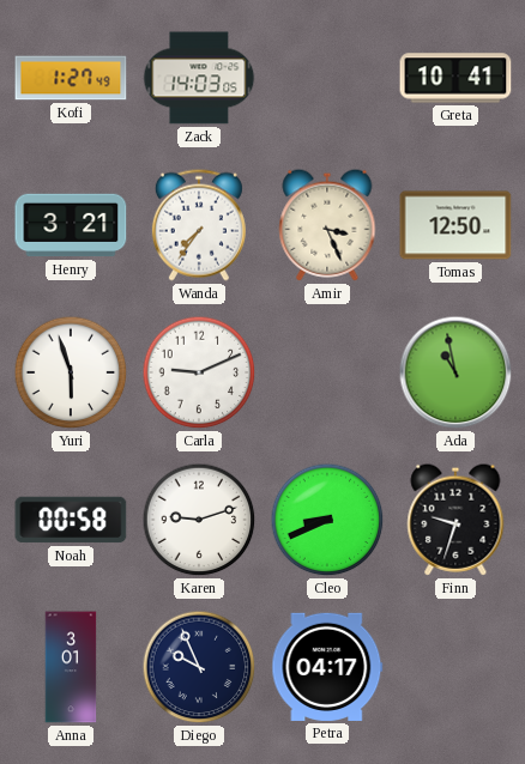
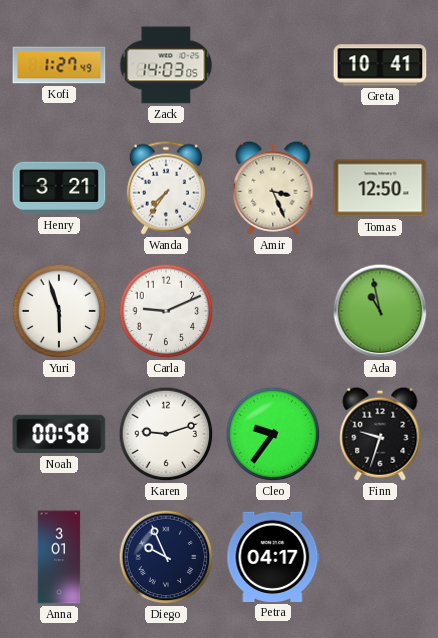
Cleo: 8:41 -> 9:36 (273, 434)
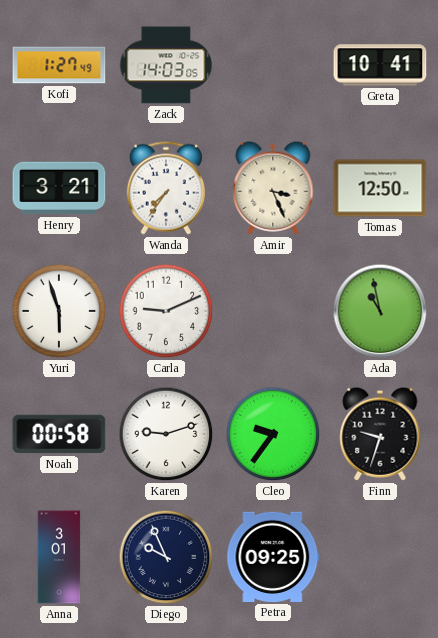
Petra: 04:17 -> 09:25 (273, 557)
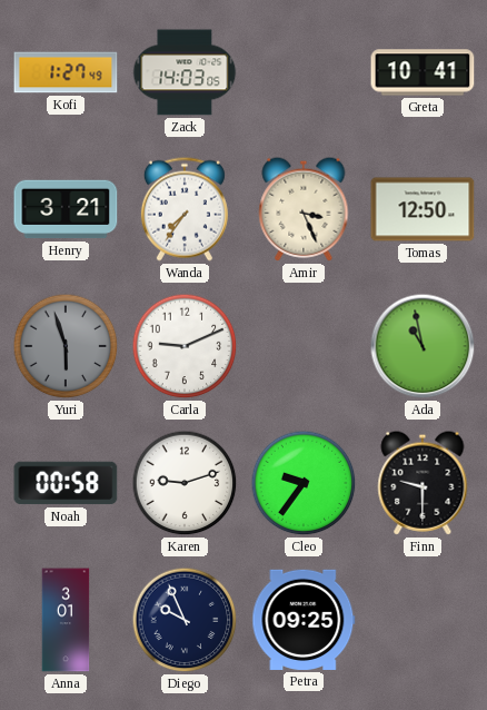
Yuri dial: white -> grey (66, 346)
Finn: 9:33 -> 9:30 (423, 483)
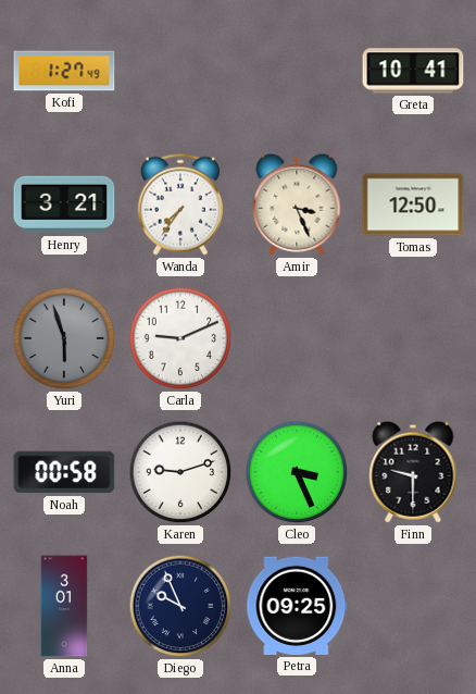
Zack: 14:03 -> none (185, 72)
Ada: 10:58 -> none (423, 346)
Cleo: 9:36 -> 3:26 (297, 472)
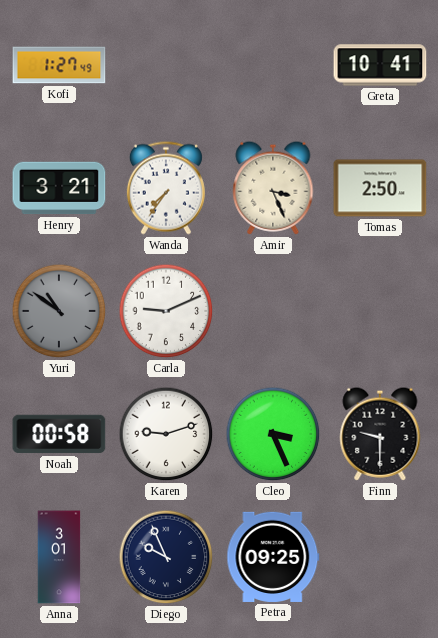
Tomas: 12:50 -> 2:50 (380, 188)
Yuri: 5:57 -> 10:51 (59, 311)
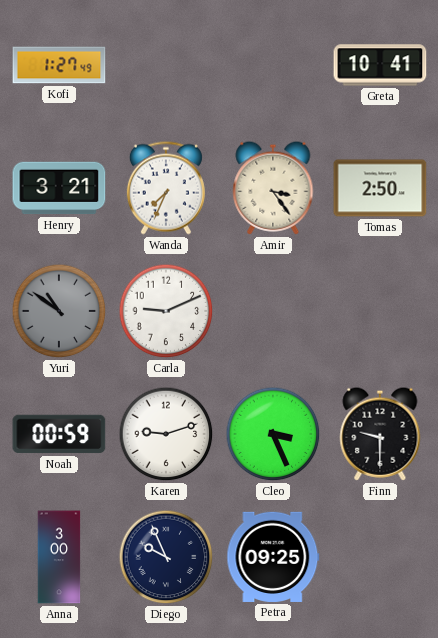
Wanda: 7:36 -> 7:34 (166, 188)
Amir: 3:26 -> 3:24 (273, 188)
Noah: 00:58 -> 00:59 (59, 434)
Anna: 3:01 -> 3:00 (59, 557)
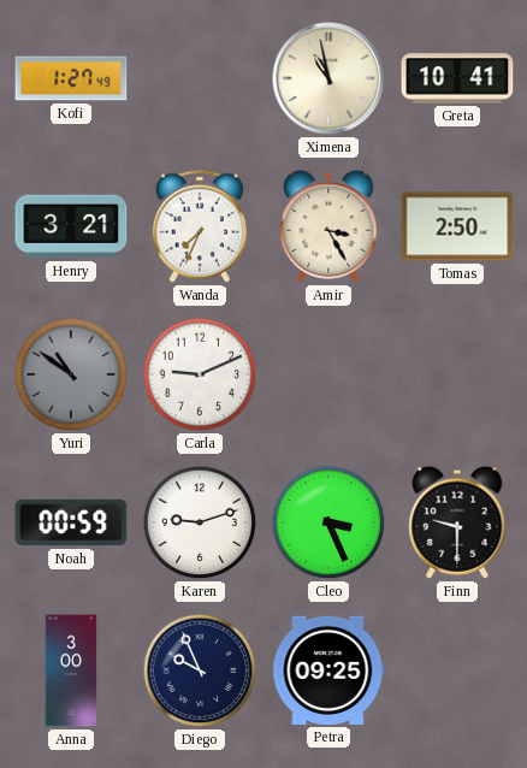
Ximena: none -> 10:58 (328, 78)
Amir: 3:24 -> 3:25 (328, 226)
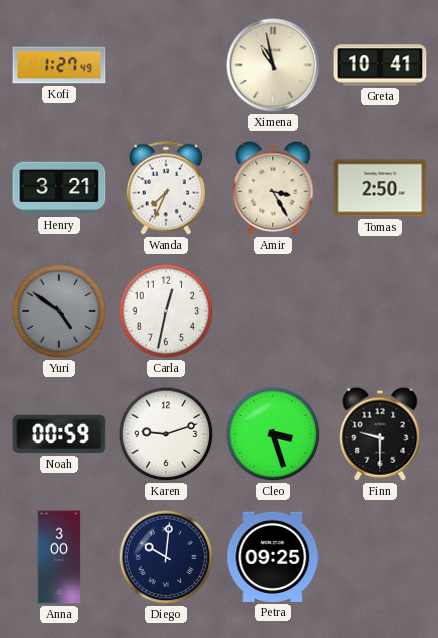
Yuri: 10:51 -> 4:51 (59, 311)
Carla: 9:11 -> 12:32 (166, 311)
Cleo: 3:26 -> 3:27 (273, 434)
Diego: 9:56 -> 10:01 (166, 557)
